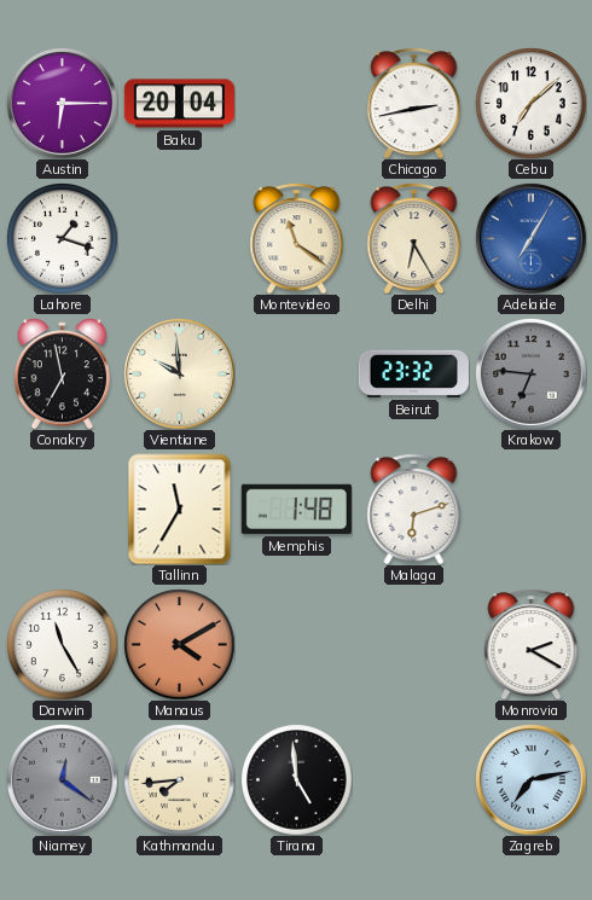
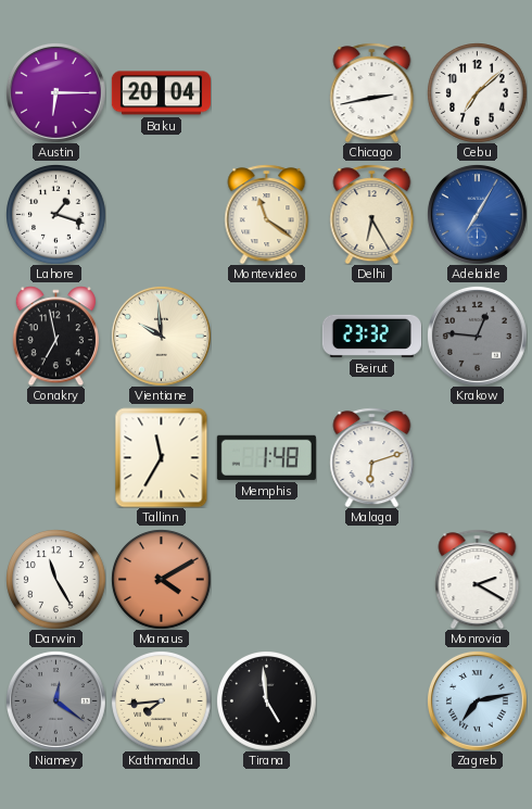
Krakow: 6:46 -> 12:46 (477, 336)
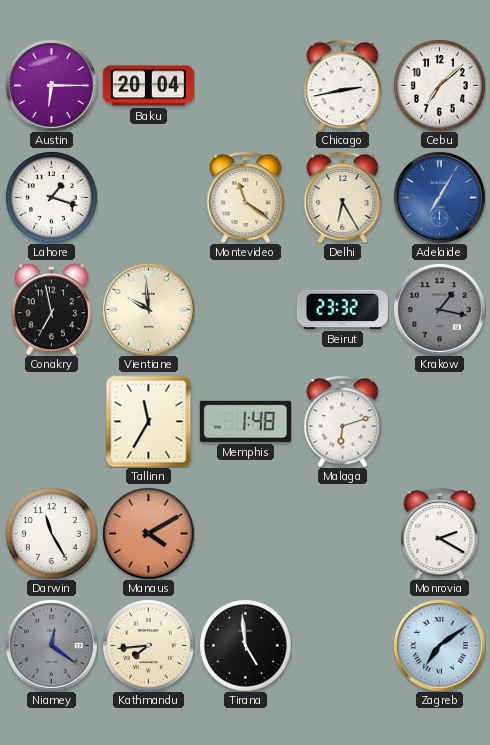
Krakow: 12:46 -> 1:17 (439, 309)
Zagreb: 7:13 -> 7:09 (439, 645)
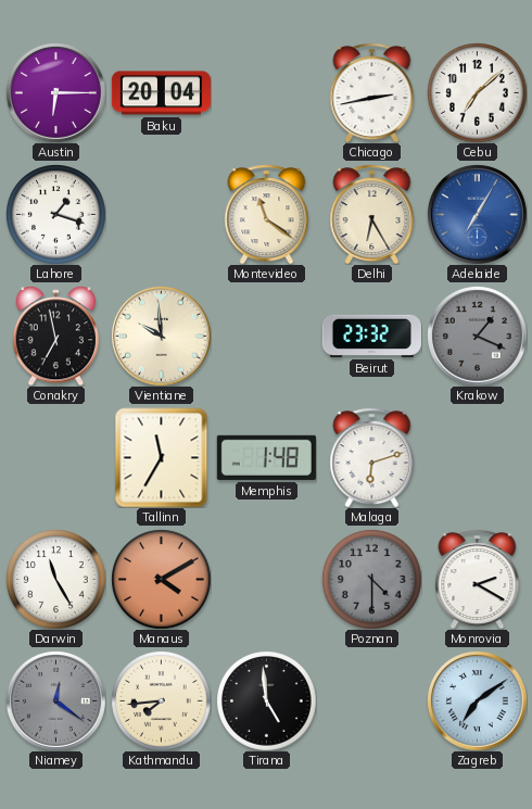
Krakow: 1:17 -> 1:19 (477, 336)
Poznan: none -> 4:30 (372, 580)
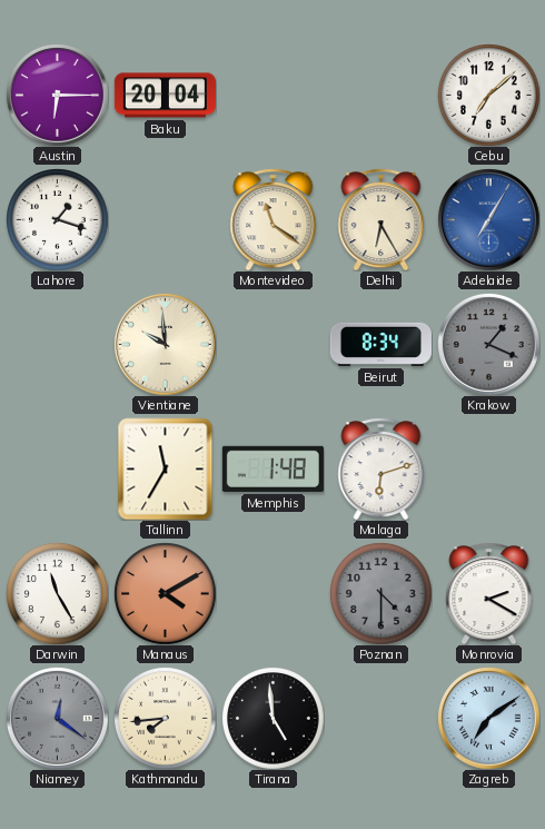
Chicago: 2:43 -> none (372, 92)
Conakry: 6:58 -> none (55, 336)
Beirut: 23:32 -> 8:34 (380, 344)
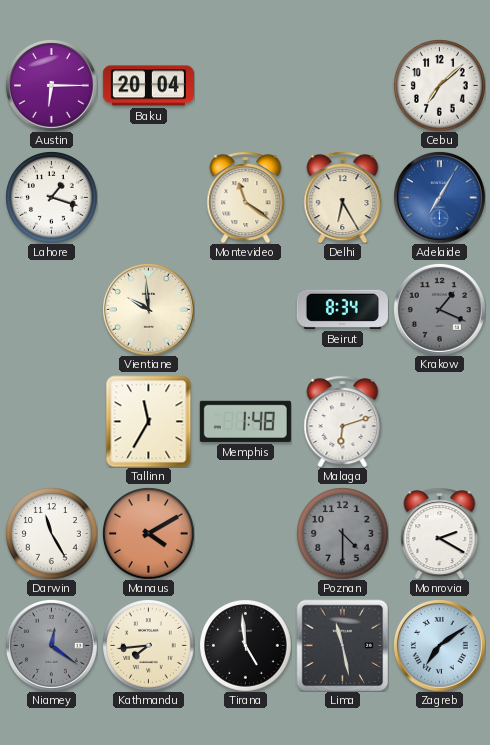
Lima: none -> 11:28 (342, 645)
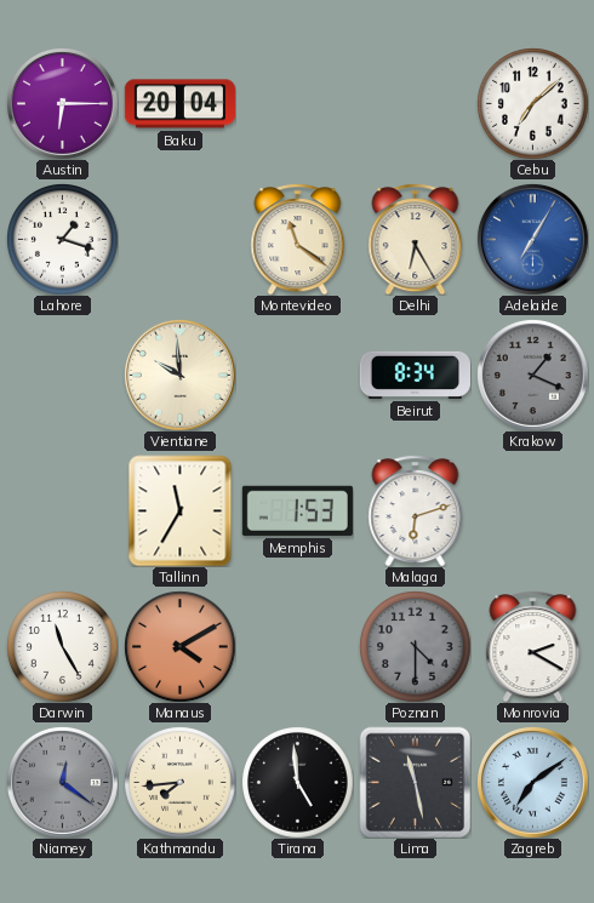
Memphis: 1:48 -> 1:53 (297, 510)
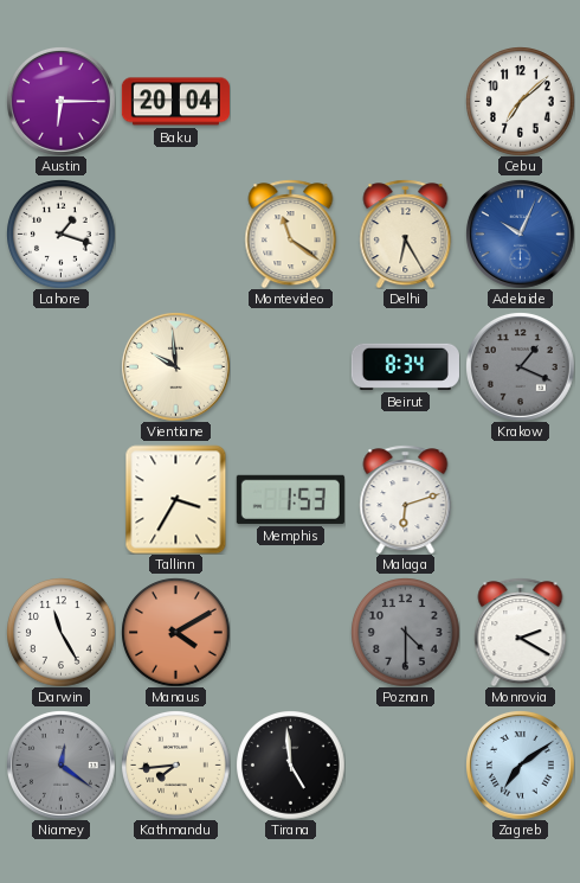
Adelaide: 7:05 -> 10:04 (520, 233)
Tallinn: 11:35 -> 3:35 (176, 499)
Lima: 11:28 -> none (415, 782)
